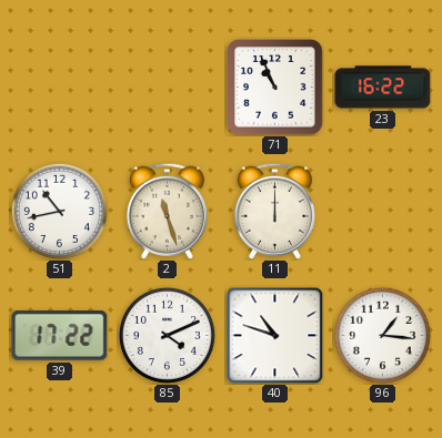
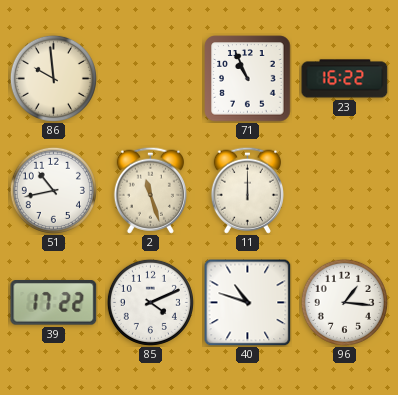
86: none -> 9:59 (53, 78)
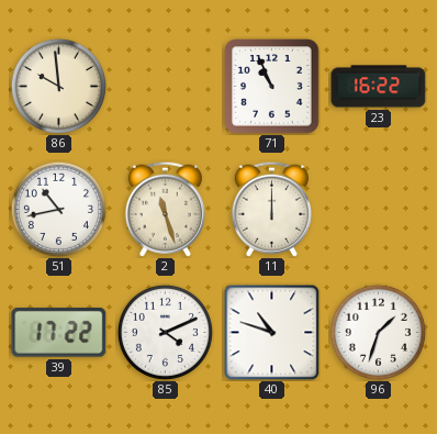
96: 1:16 -> 1:33 (378, 332)
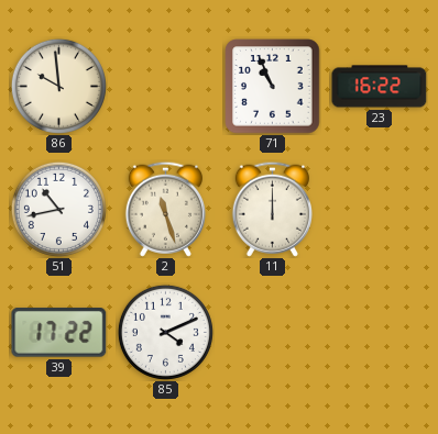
40: 10:48 -> none (271, 332)
96: 1:33 -> none (378, 332)
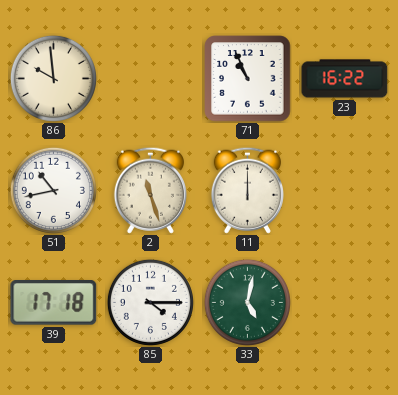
39: 17:22 -> 17:18 (54, 303)
85: 4:11 -> 4:15 (150, 302)
33: none -> 5:02 (247, 302)
